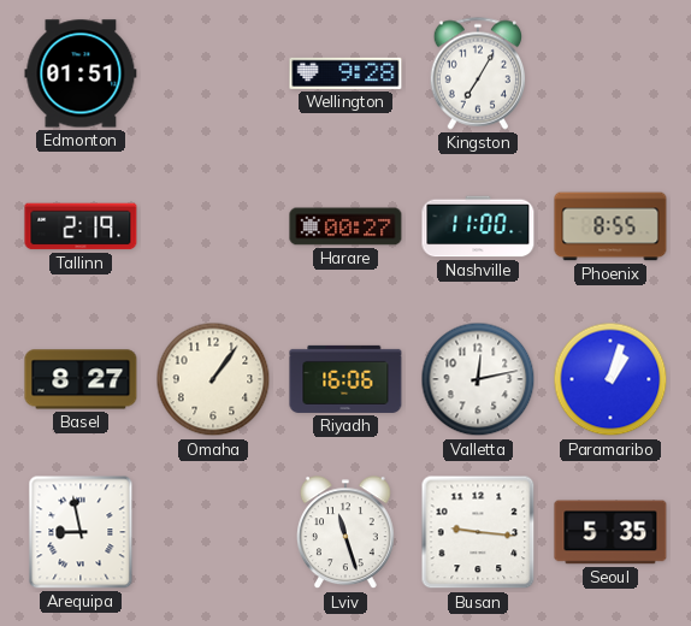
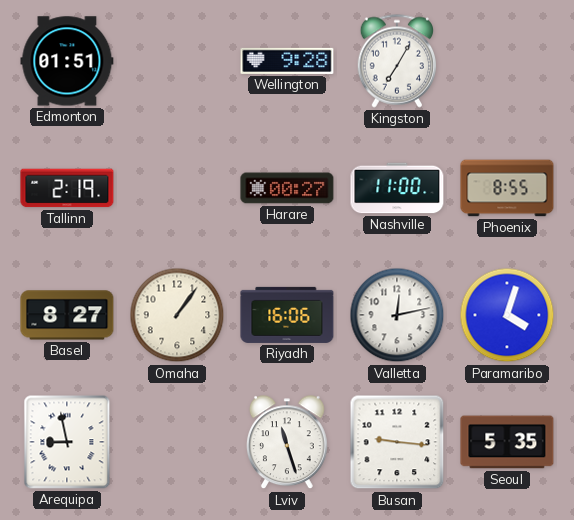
Paramaribo: 1:03 -> 4:03 (507, 315)
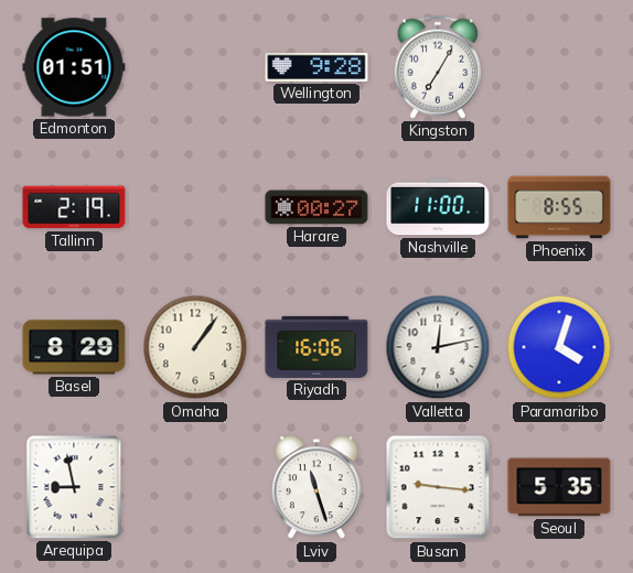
Basel: 8:27 -> 8:29 (74, 347)
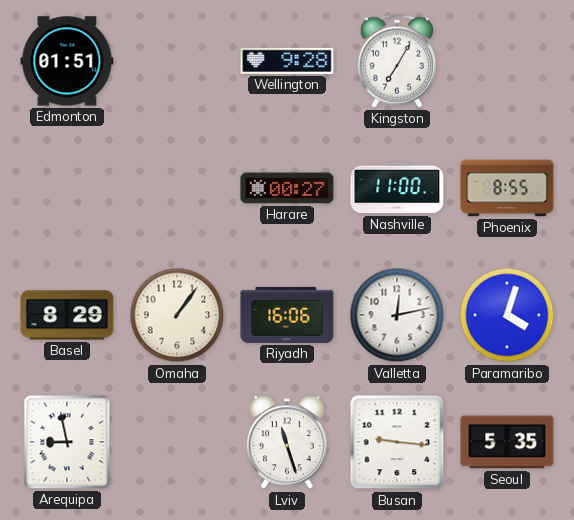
Tallinn: 2:19 -> none (74, 207)
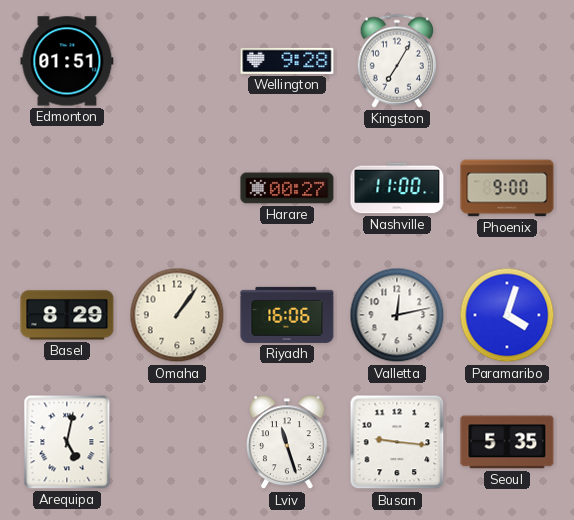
Phoenix: 8:55 -> 9:00 (507, 188)
Arequipa: 8:58 -> 5:02 (67, 442)
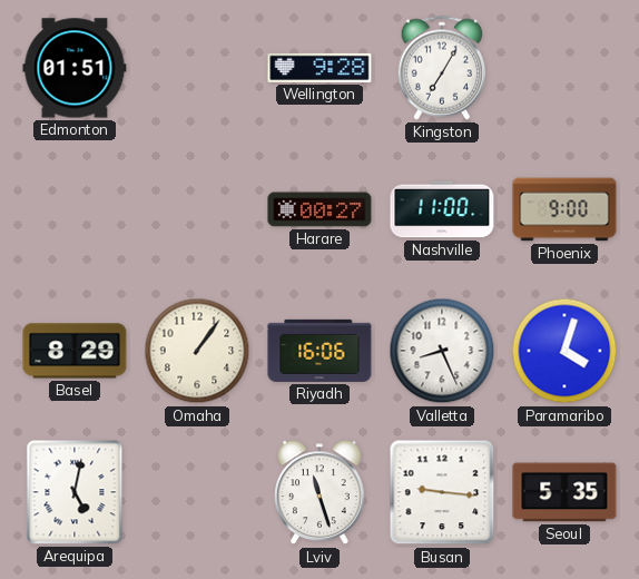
Valletta: 12:13 -> 8:26 (442, 351)
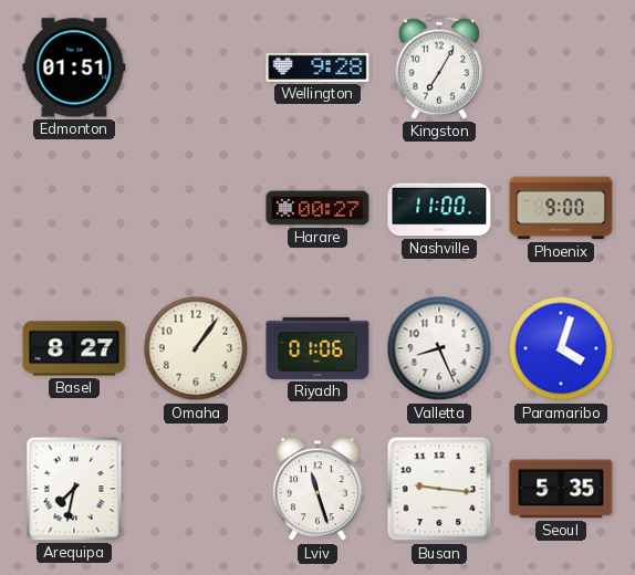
Basel: 8:29 -> 8:27 (74, 348)
Riyadh: 16:06 -> 01:06 (317, 348)
Arequipa: 5:02 -> 7:32 (74, 489)
